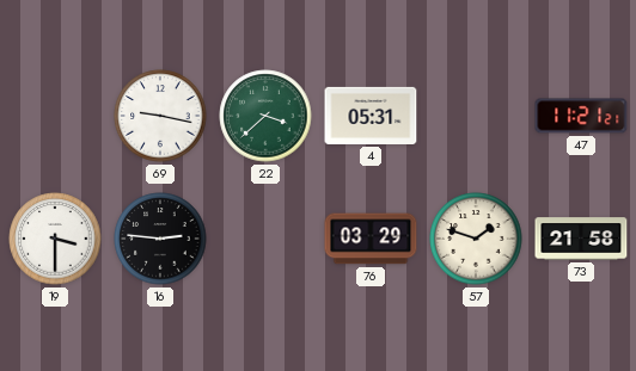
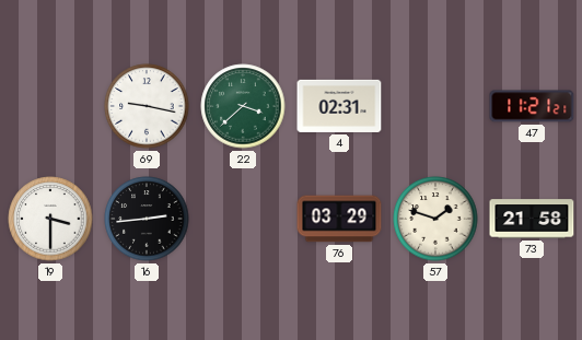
4: 05:31 -> 02:31 (339, 106)
16: 2:46 -> 2:44 (147, 219)
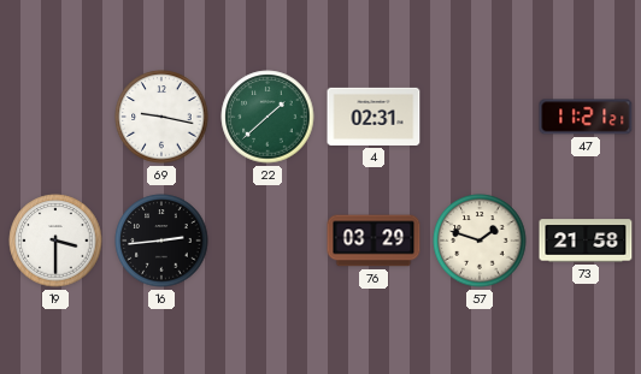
22: 3:38 -> 1:38 (267, 117)
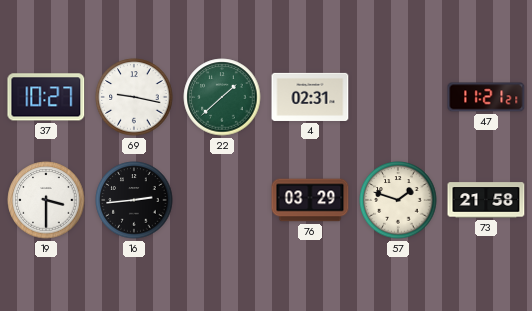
37: none -> 10:27 (46, 97)
